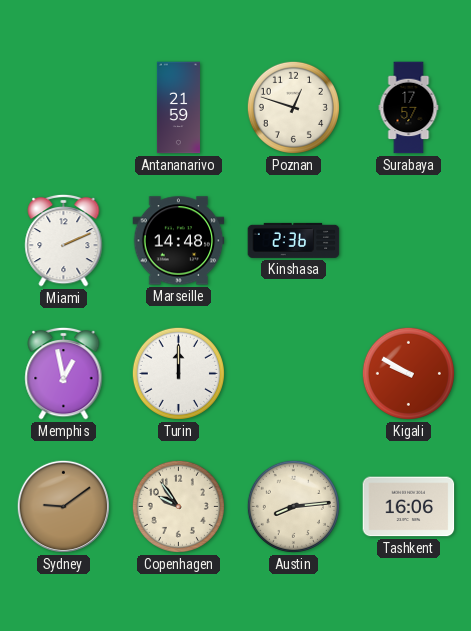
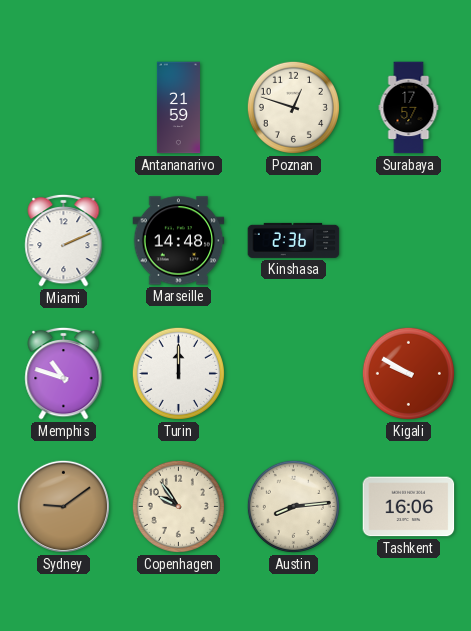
Memphis: 12:58 -> 10:48 (64, 373)
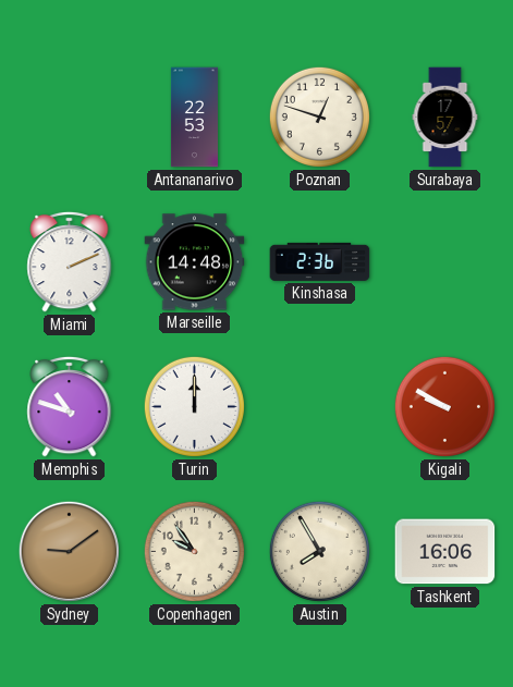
Antananarivo: 21:59 -> 22:53 (194, 118)
Austin: 8:14 -> 7:55 (319, 551)
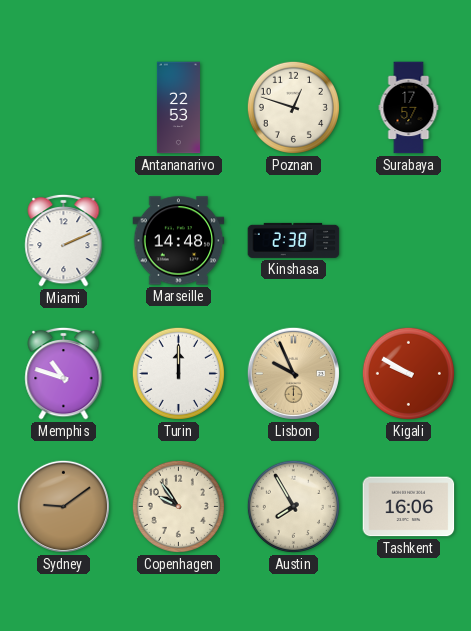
Kinshasa: 2:36 -> 2:38 (294, 240)
Lisbon: none -> 9:56 (293, 373)
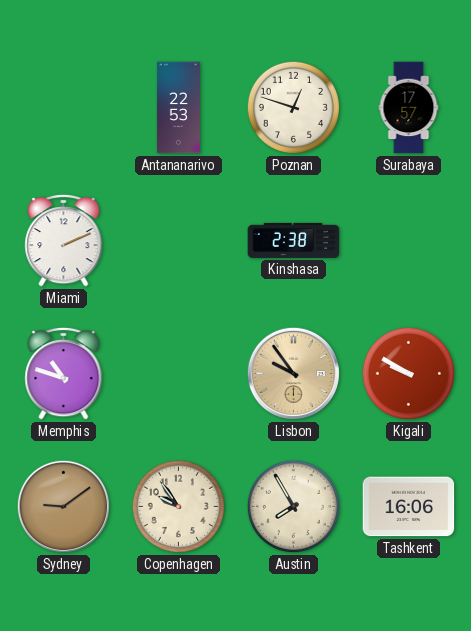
Marseille: 14:48 -> none (179, 241)
Turin: 12:00 -> none (178, 373)
Lisbon: 9:56 -> 9:54 (293, 373)
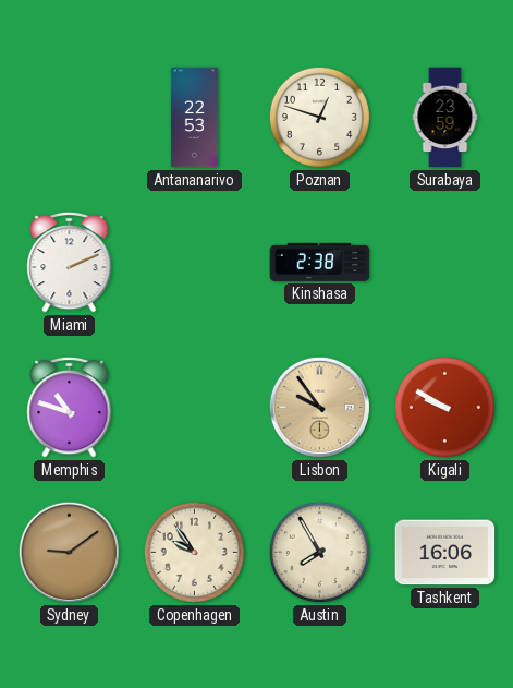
Surabaya: 17:57 -> 23:59 (445, 118)
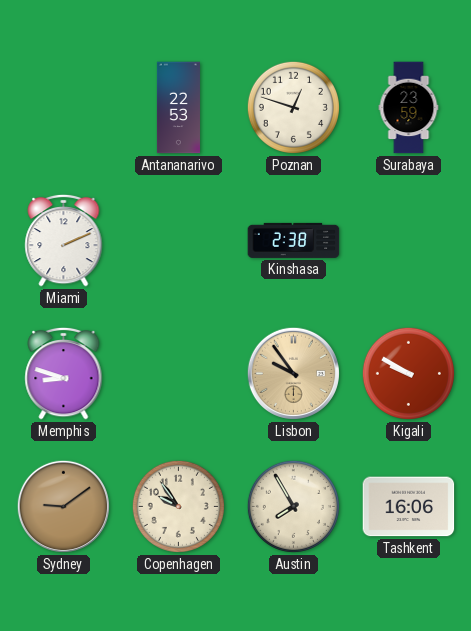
Memphis: 10:48 -> 8:48 (64, 373)
